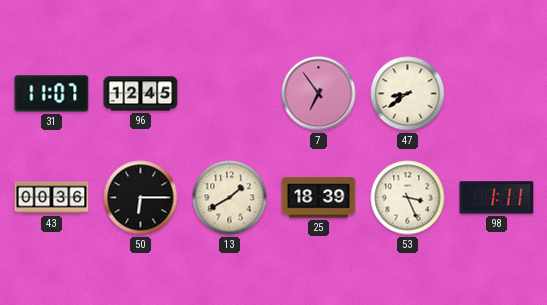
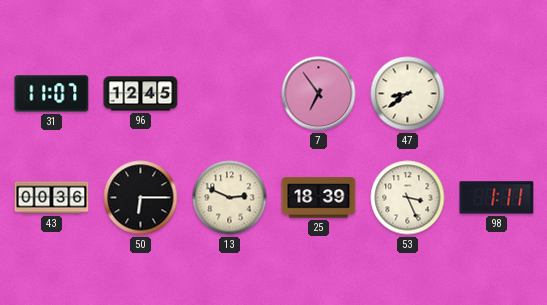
13: 1:40 -> 2:49 (230, 198)
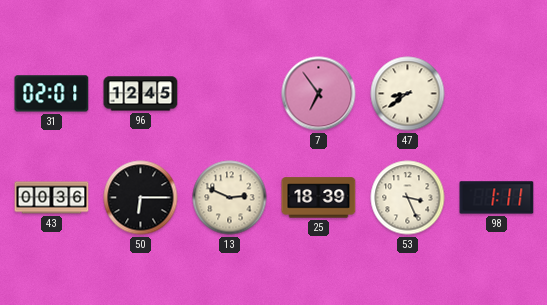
31: 11:07 -> 02:01 (52, 94)
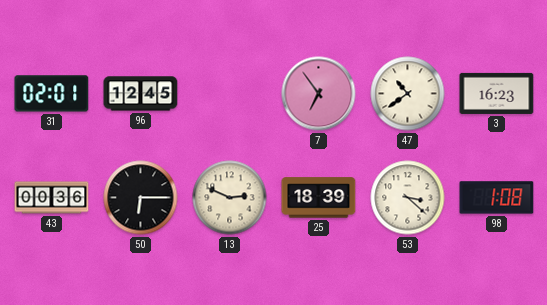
47: 8:39 -> 10:39 (408, 94)
3: none -> 16:23 (497, 93)
53: 3:26 -> 3:22 (408, 198)
98: 1:11 -> 1:08 (497, 198)
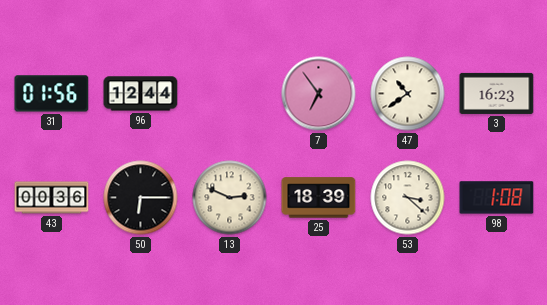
31: 02:01 -> 01:56 (52, 94)
96: 12:45 -> 12:44 (141, 94)
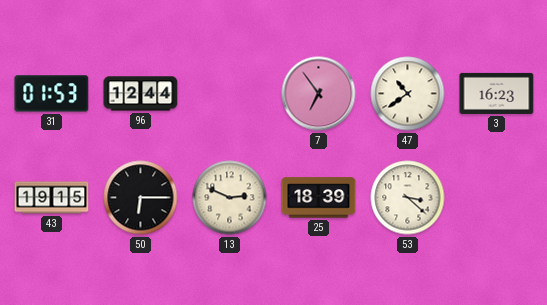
31: 01:56 -> 01:53 (52, 94)
43: 00:36 -> 19:15 (52, 198)
98: 1:08 -> none (497, 198)
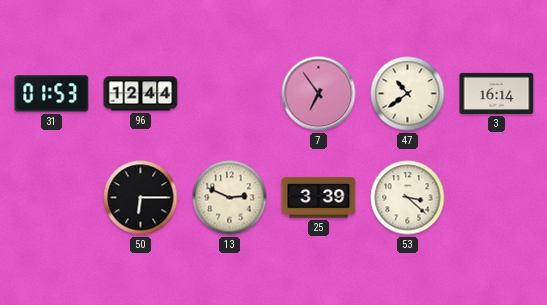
3: 16:23 -> 16:14 (497, 93)
43: 19:15 -> none (52, 198)
25: 18:39 -> 3:39 (319, 198)
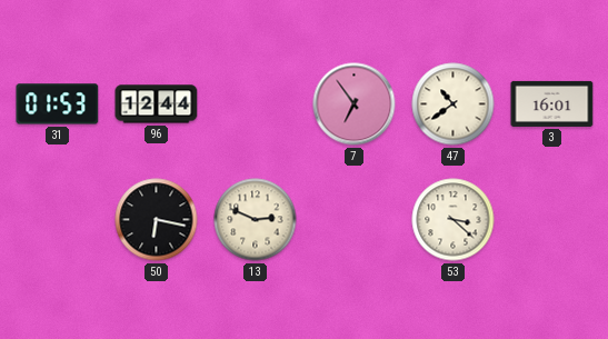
3: 16:14 -> 16:01 (552, 103)
50: 6:15 -> 6:17 (157, 220)
25: 3:39 -> none (319, 198)
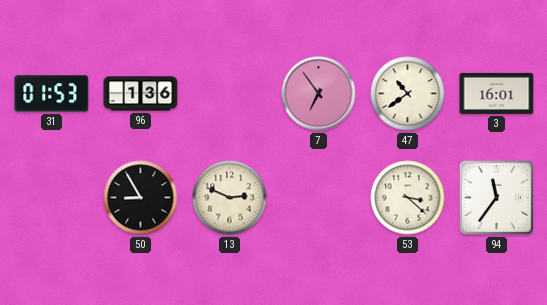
96: 12:44 -> 1:36 (141, 94)
50: 6:17 -> 8:55 (141, 198)
94: none -> 11:36 (496, 197)
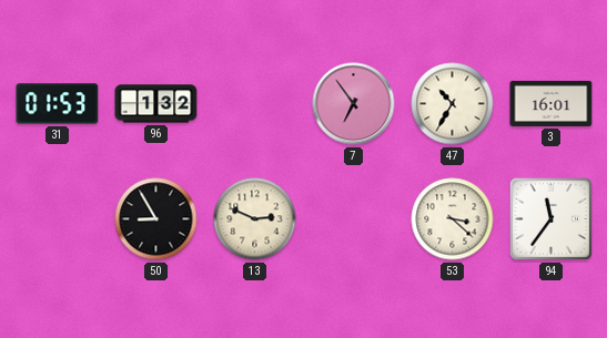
96: 1:36 -> 1:32 (156, 104)
47: 10:39 -> 10:35 (453, 104)
